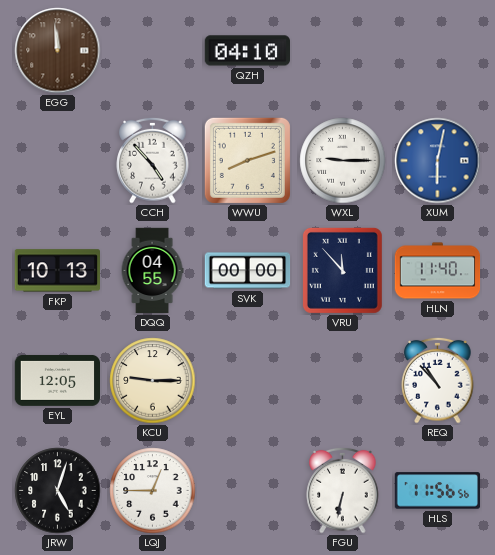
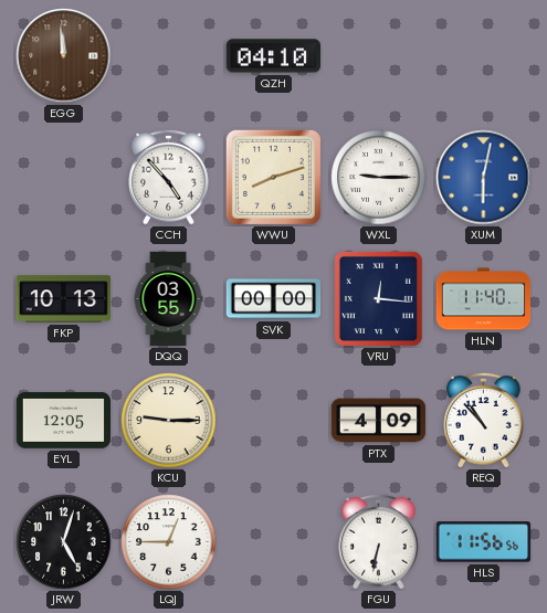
DQQ: 04:55 -> 03:55 (168, 299)
VRU: 11:53 -> 12:16 (378, 298)
PTX: none -> 4:09 (379, 421)
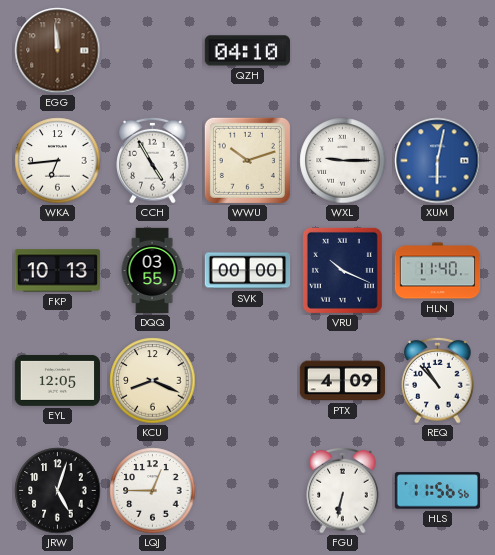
WKA: none -> 6:44 (58, 161)
CCH: 4:53 -> 4:55 (153, 160)
WWU: 8:12 -> 10:12 (247, 160)
VRU: 12:16 -> 10:19 (342, 270)
KCU: 9:15 -> 8:19 (153, 381)
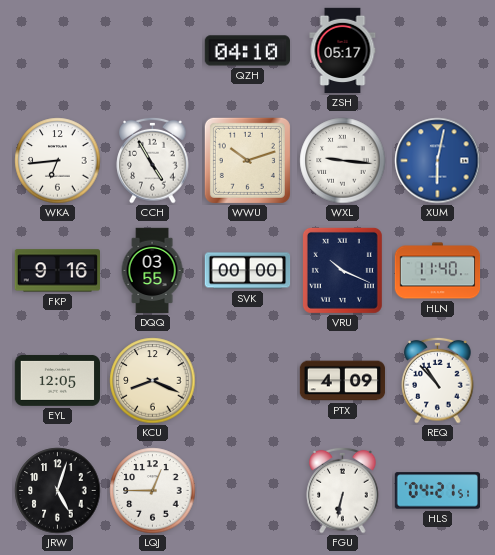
EGG: 11:59 -> none (58, 51)
ZSH: none -> 05:17 (343, 51)
WXL: 9:15 -> 9:16 (343, 161)
FKP: 10:13 -> 9:16 (57, 271)
HLS: 11:56 -> 04:21 (438, 491)
